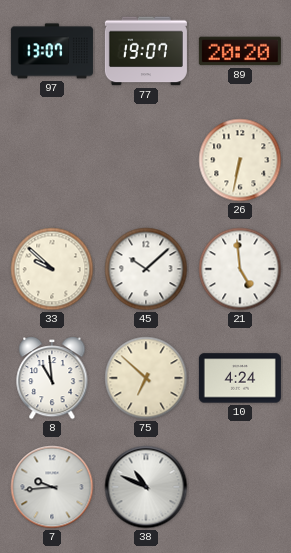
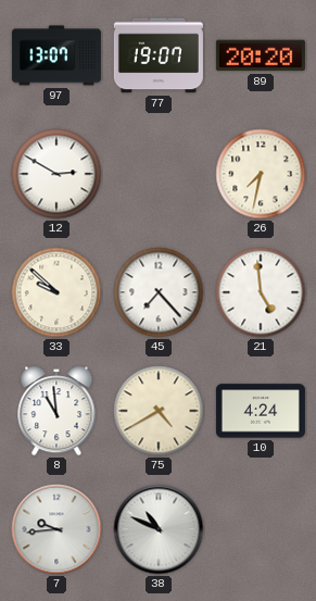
12: none -> 2:50 (56, 174)
26: 6:32 -> 7:32 (261, 174)
45: 10:08 -> 7:23 (159, 292)
75: 6:52 -> 4:40 (159, 411)
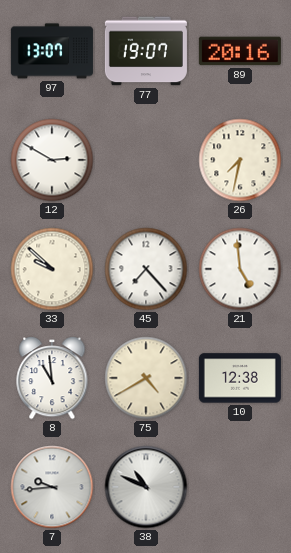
89: 20:20 -> 20:16 (240, 51)
10: 4:24 -> 12:38 (240, 378)
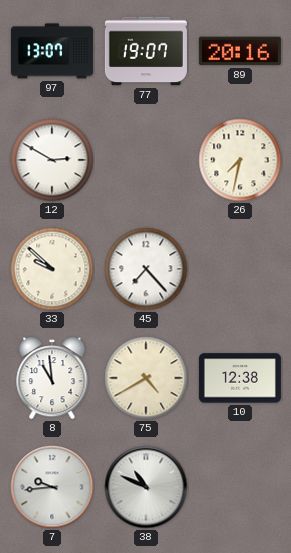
21: 4:59 -> none (240, 269)
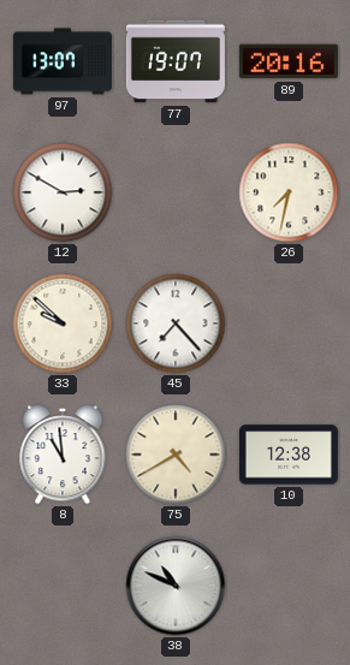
7: 9:44 -> none (52, 487)
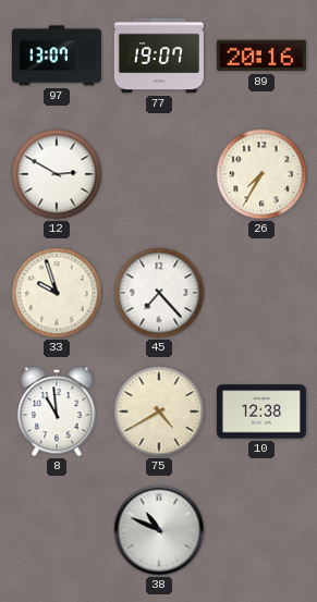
26: 7:32 -> 7:35 (261, 174)
33: 9:52 -> 9:57 (57, 293)
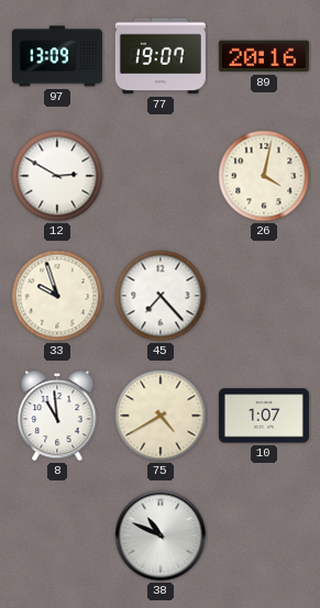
97: 13:07 -> 13:09 (57, 56)
26: 7:35 -> 4:02 (264, 176)
10: 12:38 -> 1:07 (264, 416)
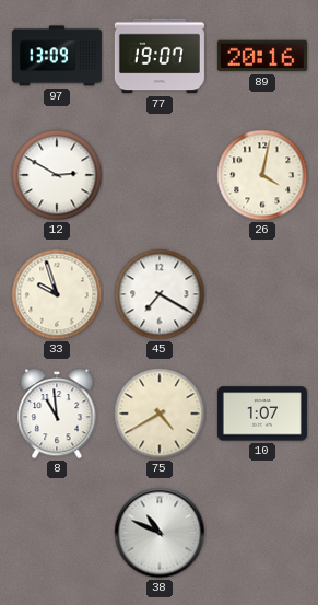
45: 7:23 -> 7:20 (160, 294)
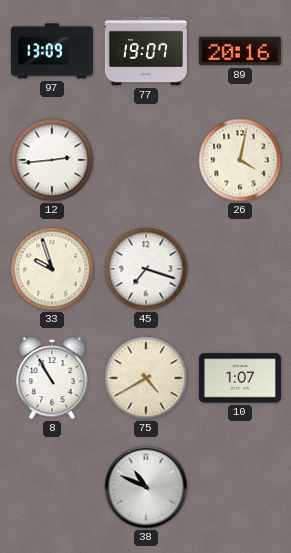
12: 2:50 -> 2:44 (52, 160)
45: 7:20 -> 7:18 (146, 269)
8: 10:59 -> 10:55 (52, 379)
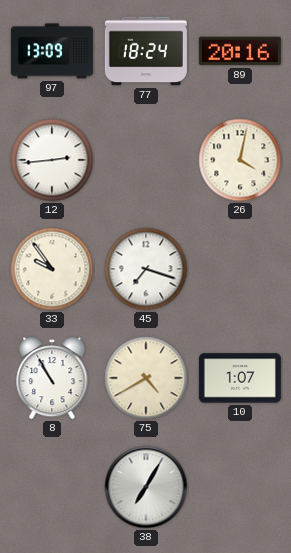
77: 19:07 -> 18:24 (146, 51)
33: 9:57 -> 9:54 (52, 269)
38: 10:49 -> 7:05 (146, 487)
